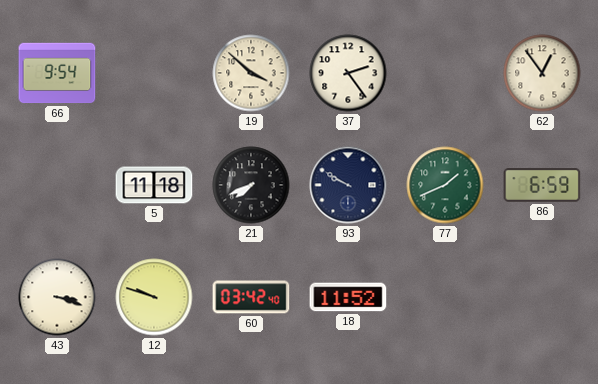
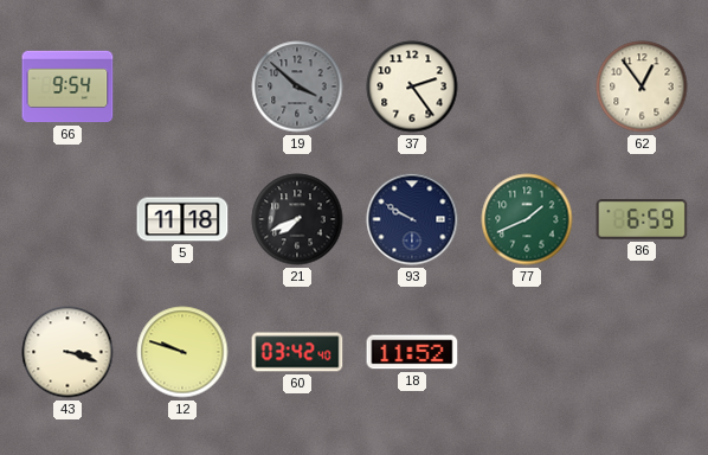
19 dial: cream -> grey (297, 86)
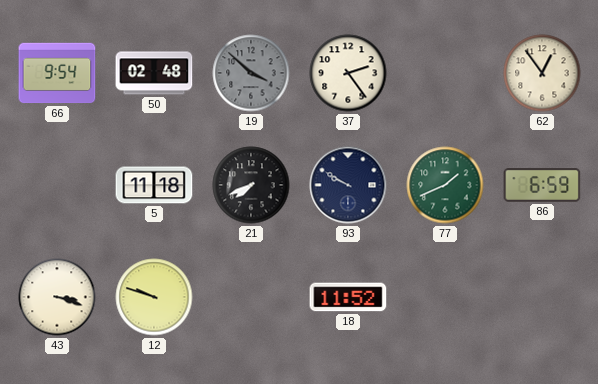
50: none -> 02:48 (154, 73)
60: 03:42 -> none (297, 352)
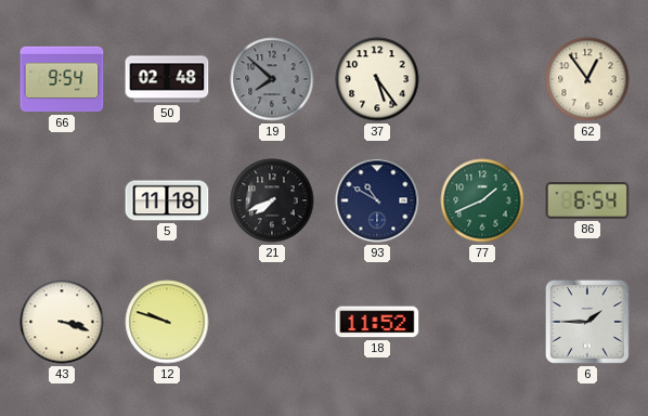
19: 3:52 -> 7:52 (272, 79)
37: 2:24 -> 5:24 (377, 79)
93: 9:50 -> 10:50 (377, 200)
86: 6:59 -> 6:54 (587, 201)
6: none -> 1:45 (587, 322)
